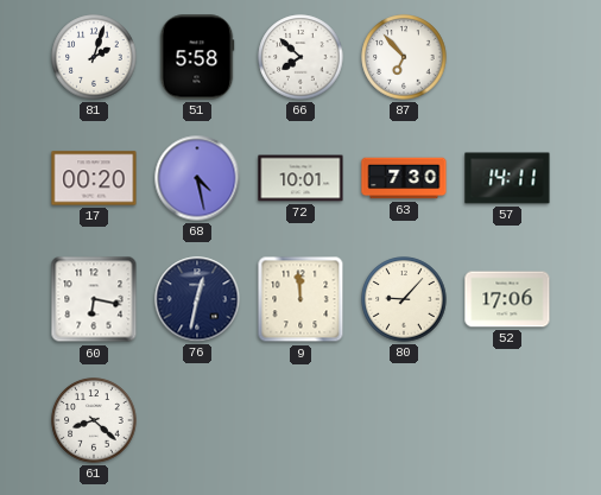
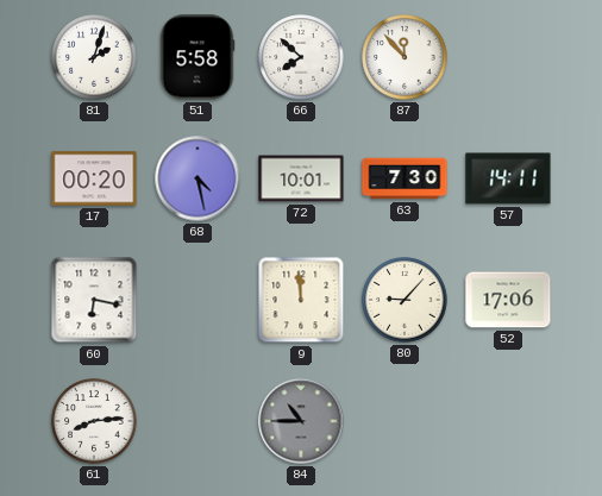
87: 6:53 -> 11:53 (405, 57)
76: 12:32 -> none (197, 299)
61: 8:22 -> 8:14 (94, 421)
84: none -> 10:45 (301, 421)
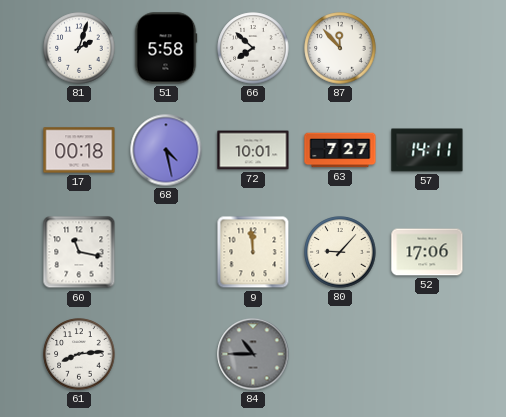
17: 00:20 -> 00:18 (79, 150)
63: 7:30 -> 7:27 (340, 150)
60: 6:17 -> 11:17 (79, 252)
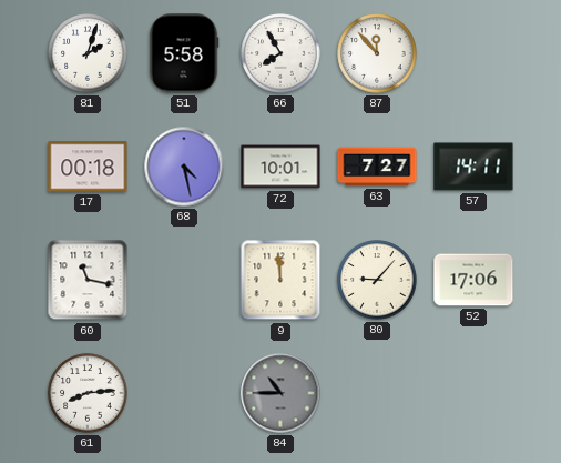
66: 7:52 -> 7:55 (280, 53)
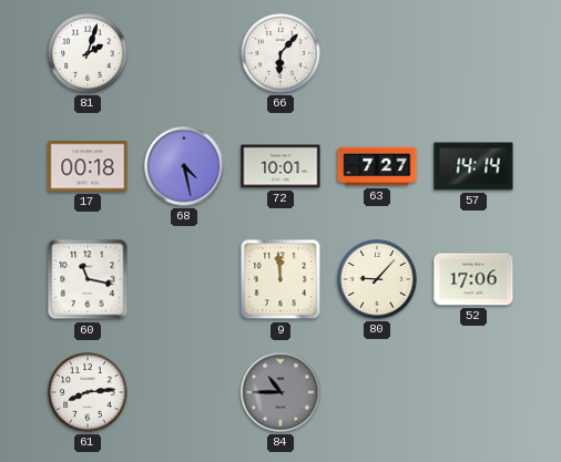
51: 5:58 -> none (184, 53)
66: 7:55 -> 6:07 (280, 53)
87: 11:53 -> none (377, 53)
57: 14:11 -> 14:14 (473, 166)
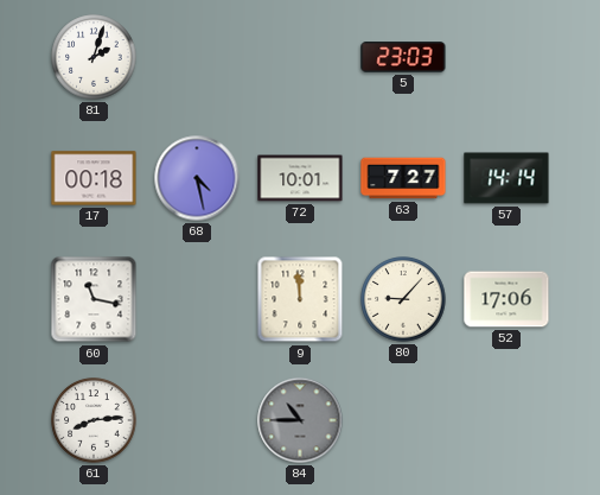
66: 6:07 -> none (280, 53)
5: none -> 23:03 (403, 57)
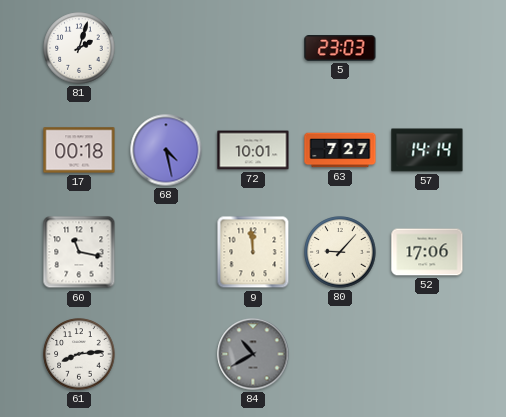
84: 10:45 -> 10:40 (253, 354)
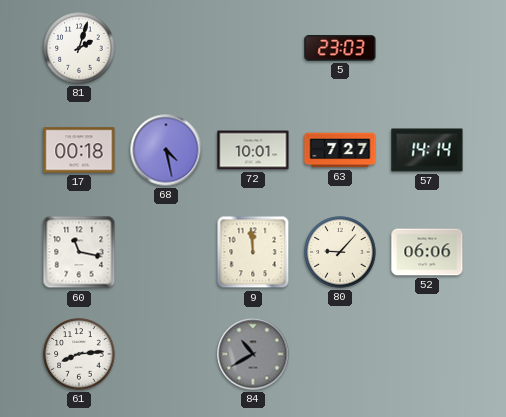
52: 17:06 -> 06:06 (427, 252)
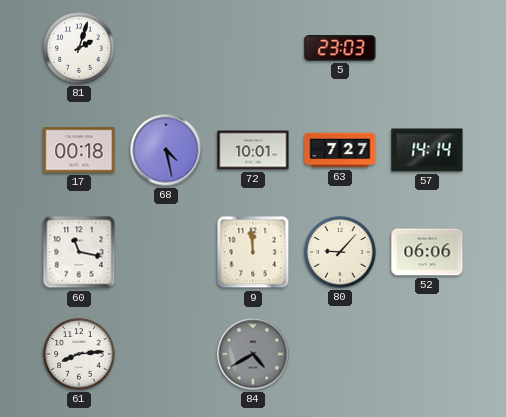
84: 10:40 -> 4:40 (253, 354)
